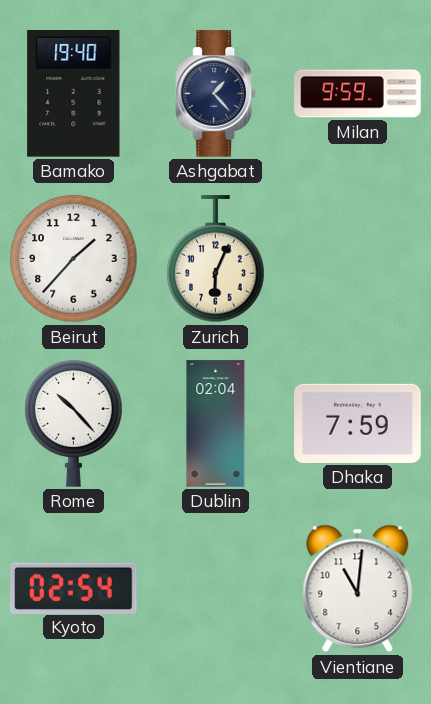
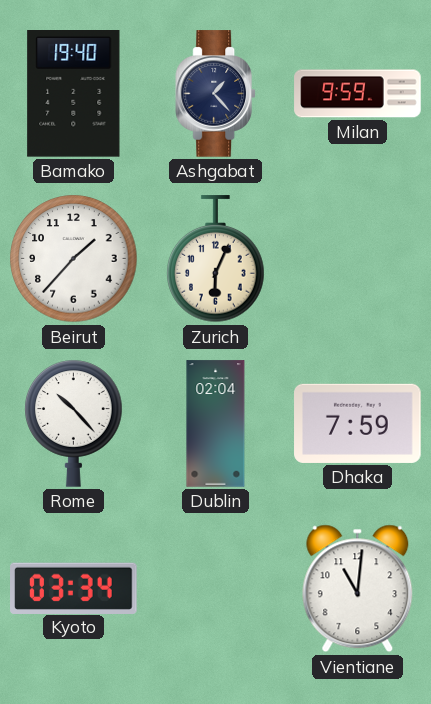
Kyoto: 02:54 -> 03:34 (74, 588)
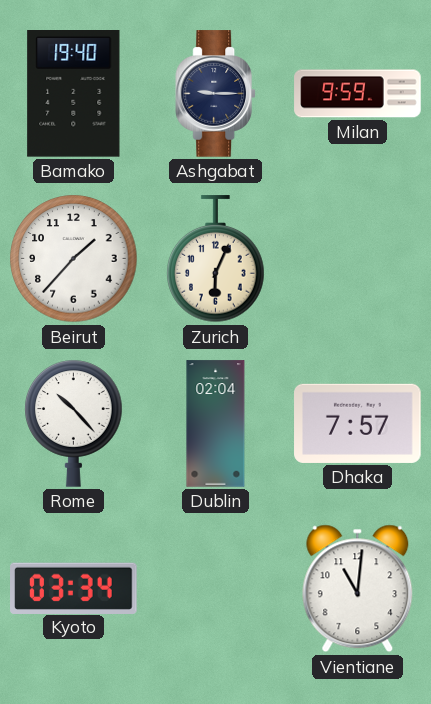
Ashgabat: 1:23 -> 9:15 (216, 94)
Dhaka: 7:59 -> 7:57 (358, 423)
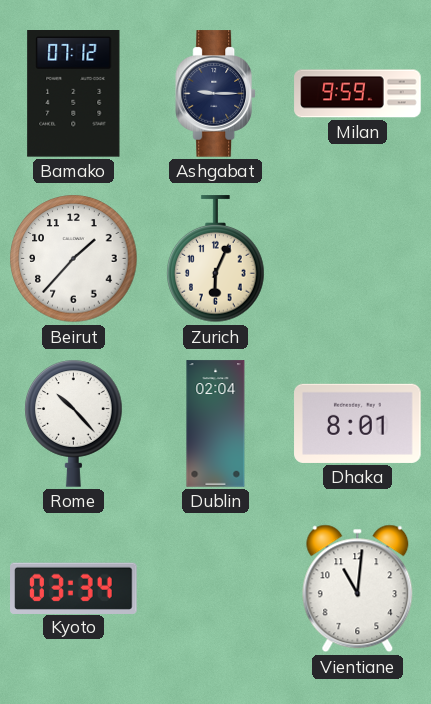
Bamako: 19:40 -> 07:12 (74, 94)
Dhaka: 7:57 -> 8:01 (358, 423)
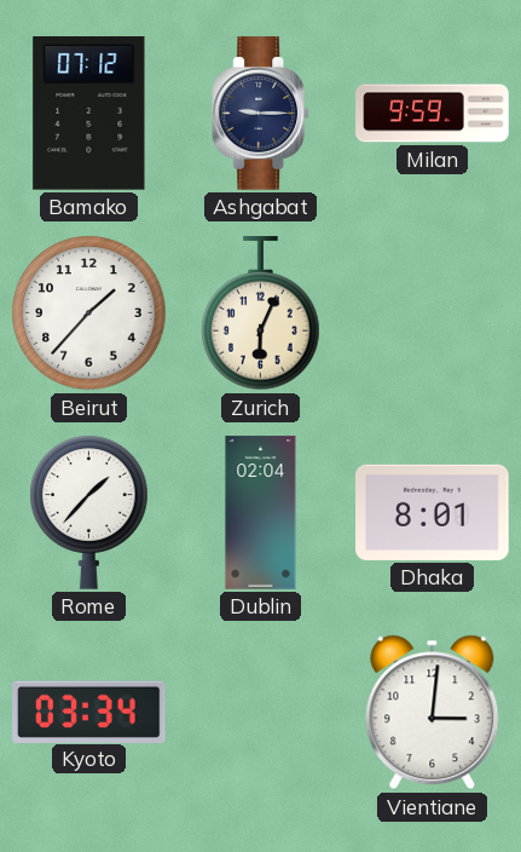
Rome: 10:23 -> 1:37 (89, 512)
Vientiane: 11:01 -> 3:01 (433, 713)
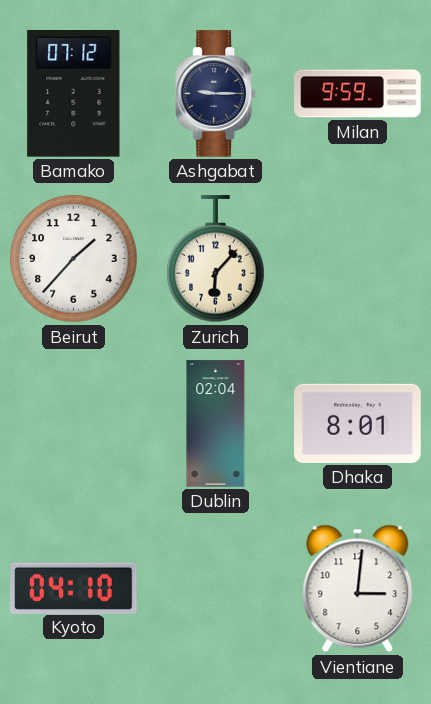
Zurich: 6:04 -> 6:07 (216, 259)
Rome: 1:37 -> none (89, 512)
Kyoto: 03:34 -> 04:10 (74, 588)
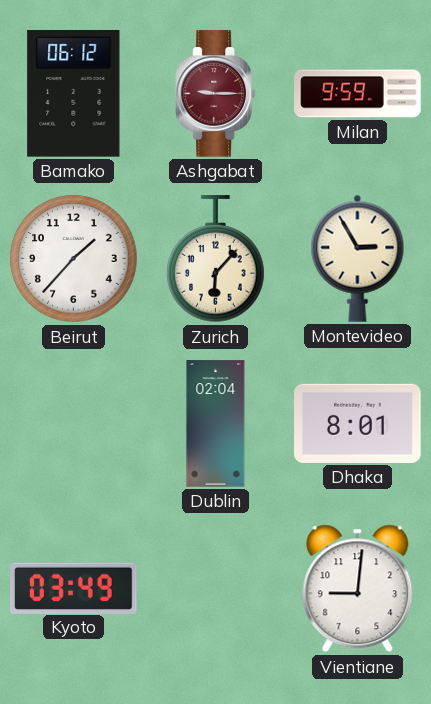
Bamako: 07:12 -> 06:12 (74, 94)
Ashgabat dial: navy -> burgundy (216, 94)
Montevideo: none -> 2:55 (358, 258)
Kyoto: 04:10 -> 03:49 (74, 588)
Vientiane: 3:01 -> 9:01 (358, 589)
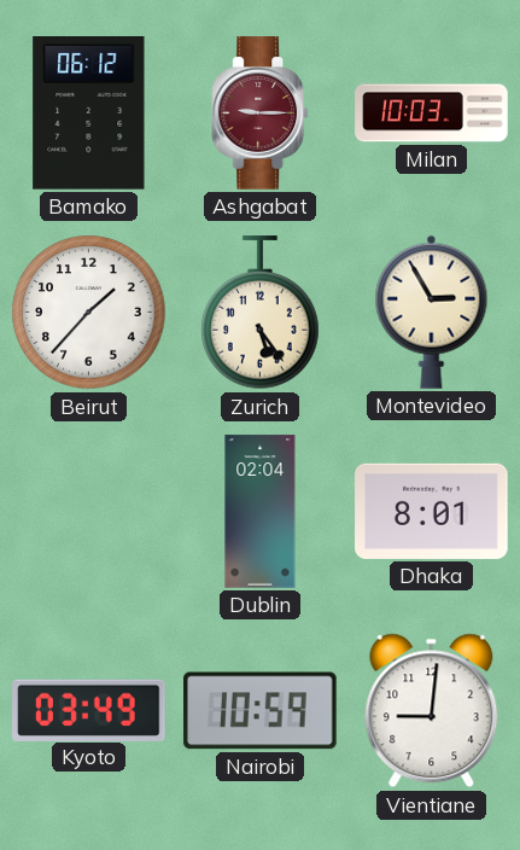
Milan: 9:59 -> 10:03 (432, 113)
Zurich: 6:07 -> 5:24 (261, 313)
Nairobi: none -> 10:59 (261, 711)
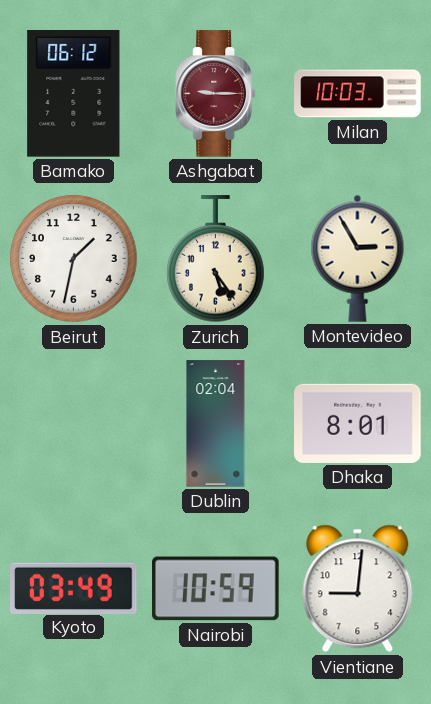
Beirut: 1:37 -> 1:32 (74, 259)
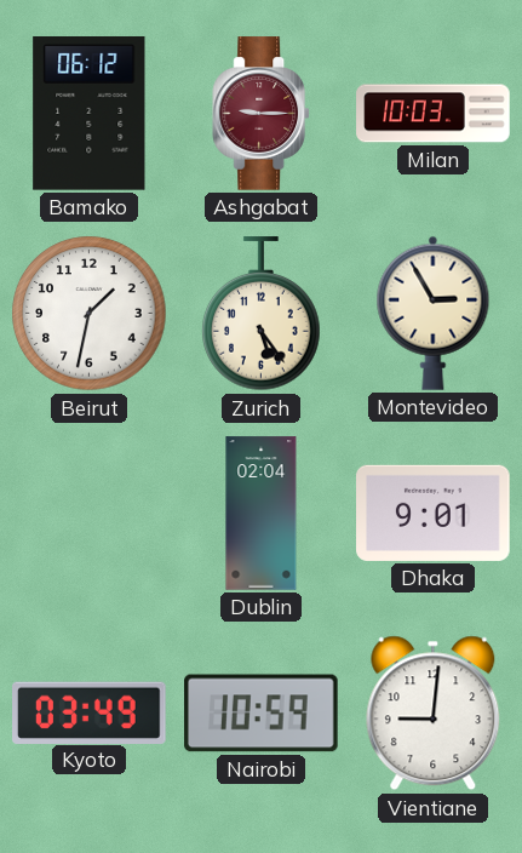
Dhaka: 8:01 -> 9:01 (434, 513)
